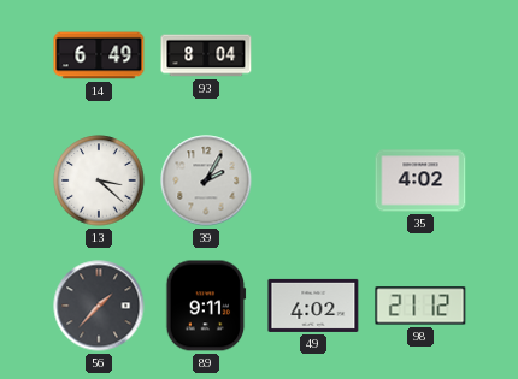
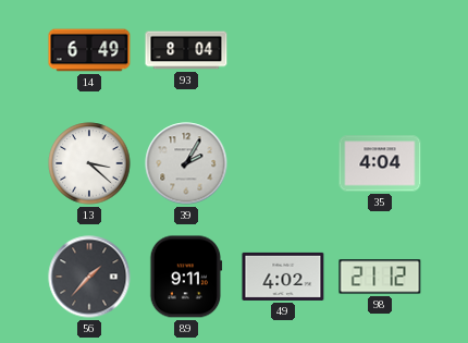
35: 4:02 -> 4:04 (380, 163)
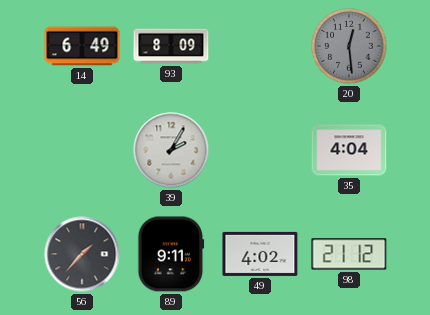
93: 8:04 -> 8:09 (171, 46)
20: none -> 12:29 (349, 46)
13: 3:22 -> none (89, 163)
